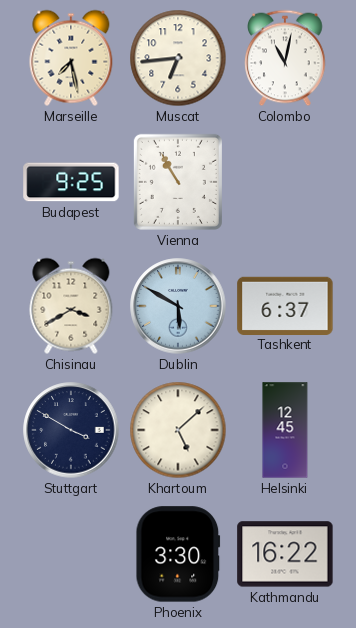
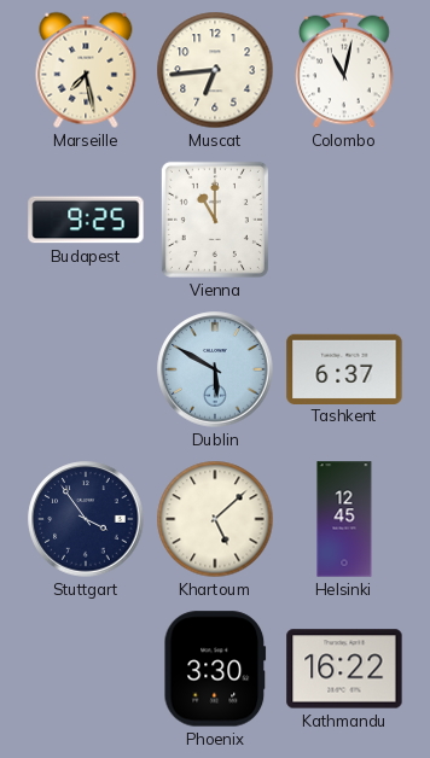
Vienna: 10:55 -> 11:00 (215, 220)
Chisinau: 3:40 -> none (71, 306)
Stuttgart: 3:50 -> 3:54 (86, 519)
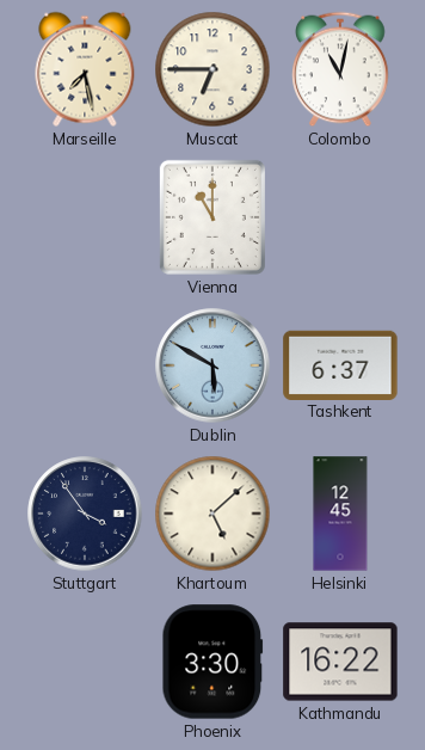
Muscat: 6:44 -> 6:45 (213, 69)
Budapest: 9:25 -> none (86, 220)
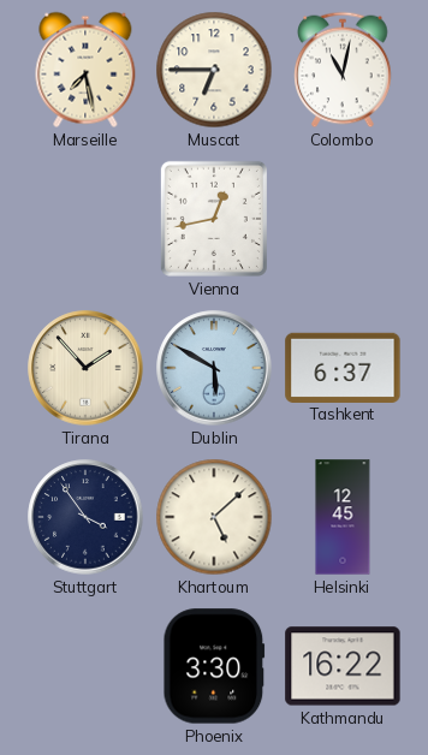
Vienna: 11:00 -> 12:43 (214, 219)
Tirana: none -> 1:53 (85, 368)
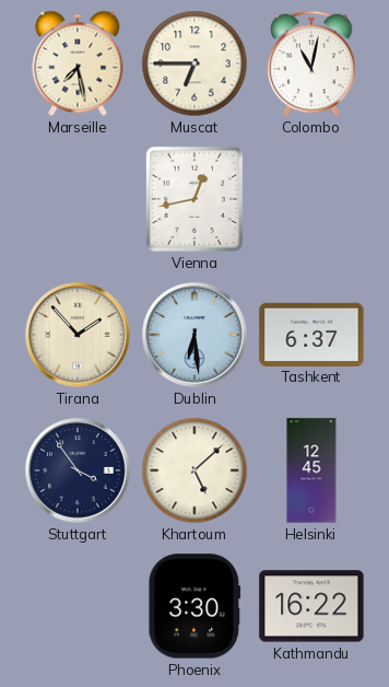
Dublin: 5:50 -> 6:29 (194, 335)
